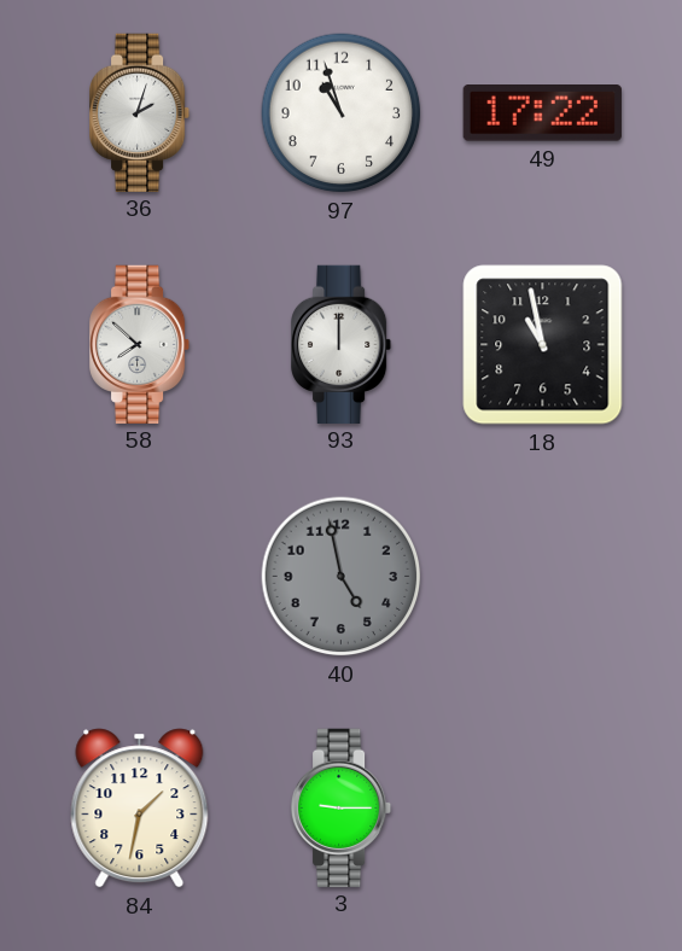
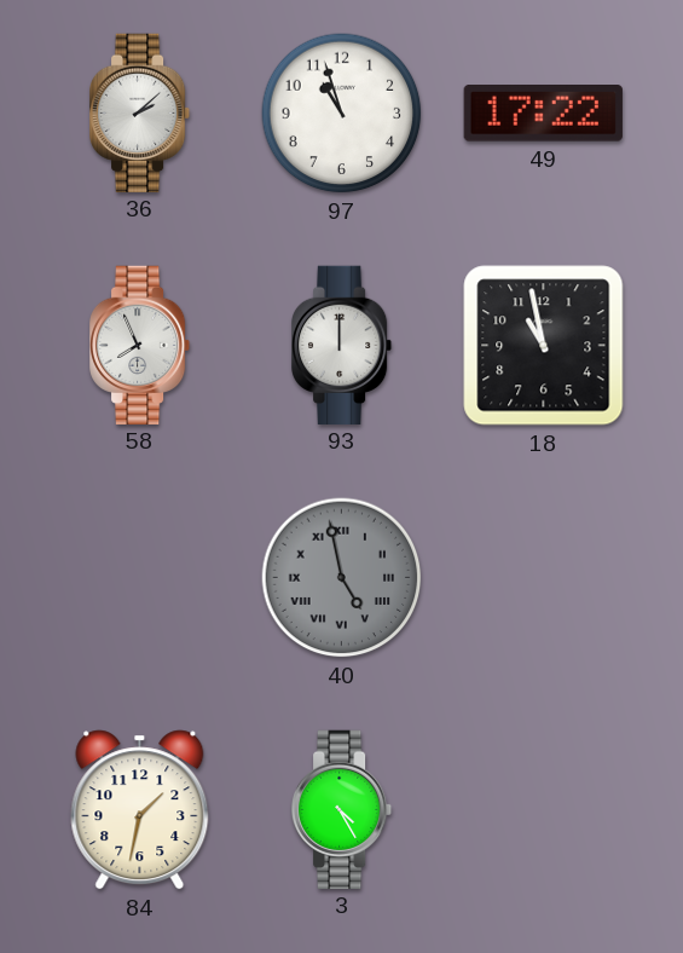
36: 2:03 -> 2:08 (141, 112)
58: 7:52 -> 7:56 (141, 345)
40 numerals: Arabic -> Roman (342, 578)
3: 9:15 -> 4:25 (343, 809)
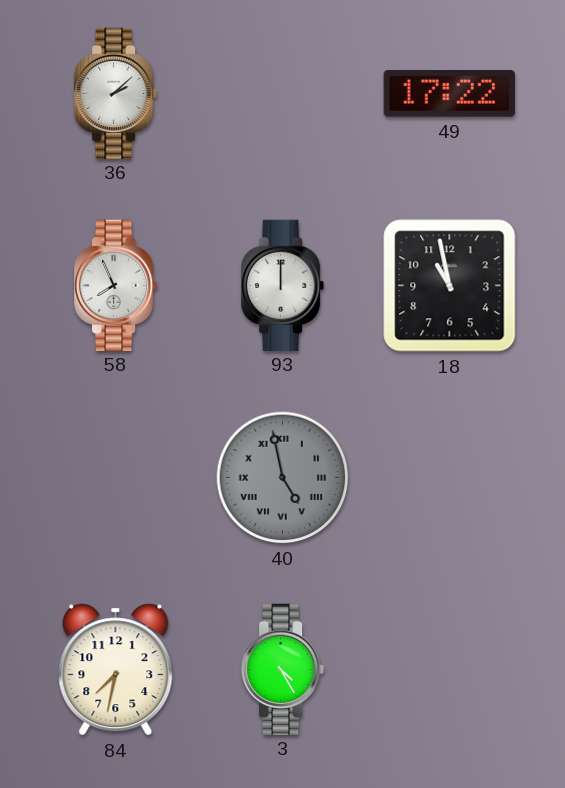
97: 10:57 -> none (342, 114)
84: 1:32 -> 7:32 (116, 670)
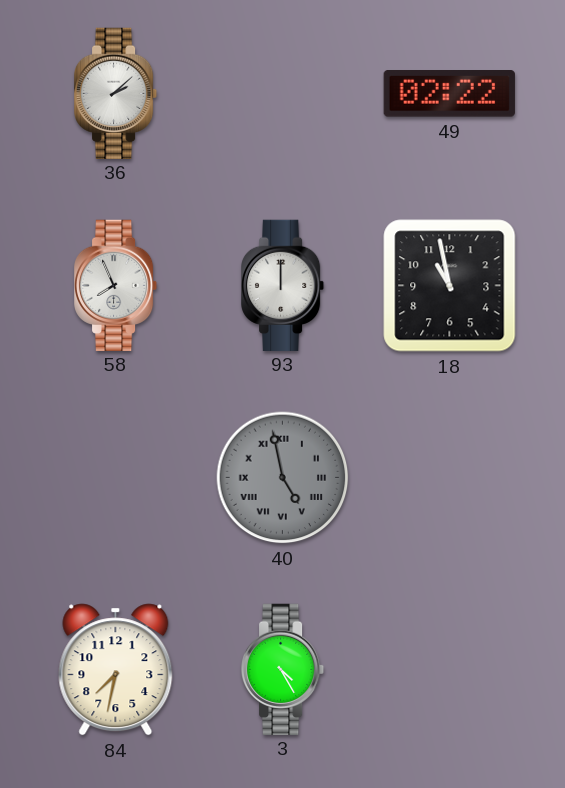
49: 17:22 -> 02:22 (449, 94)
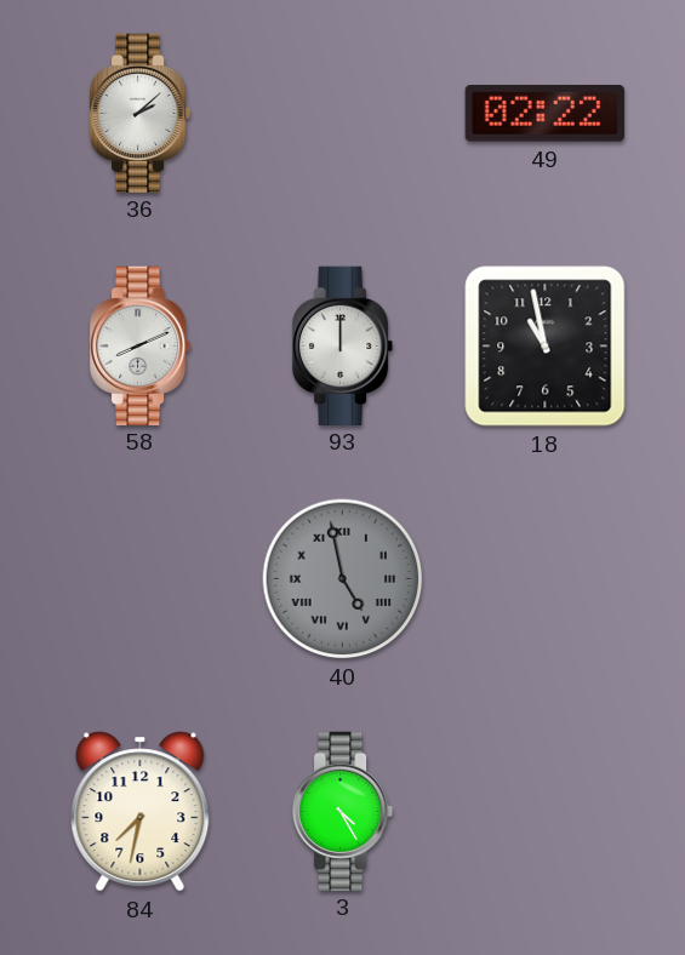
58: 7:56 -> 8:11 (142, 345)
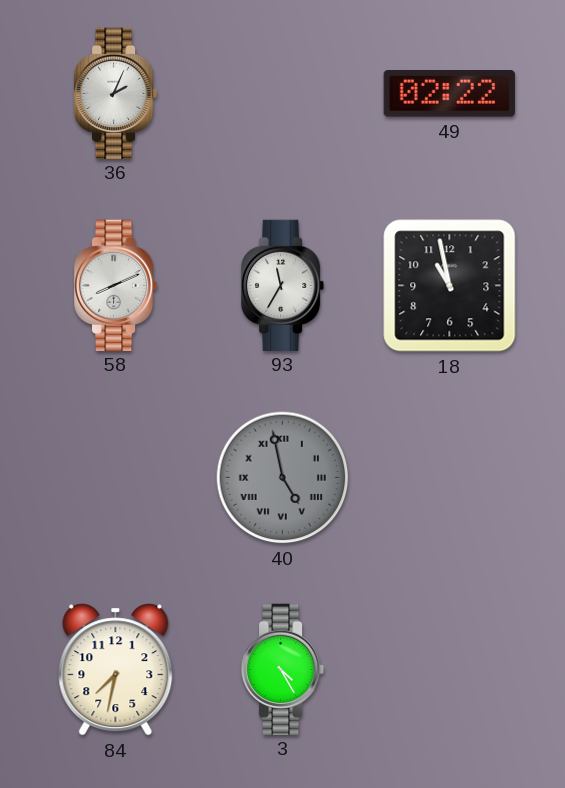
36: 2:08 -> 2:04 (117, 93)
93: 12:00 -> 11:35 (284, 285)
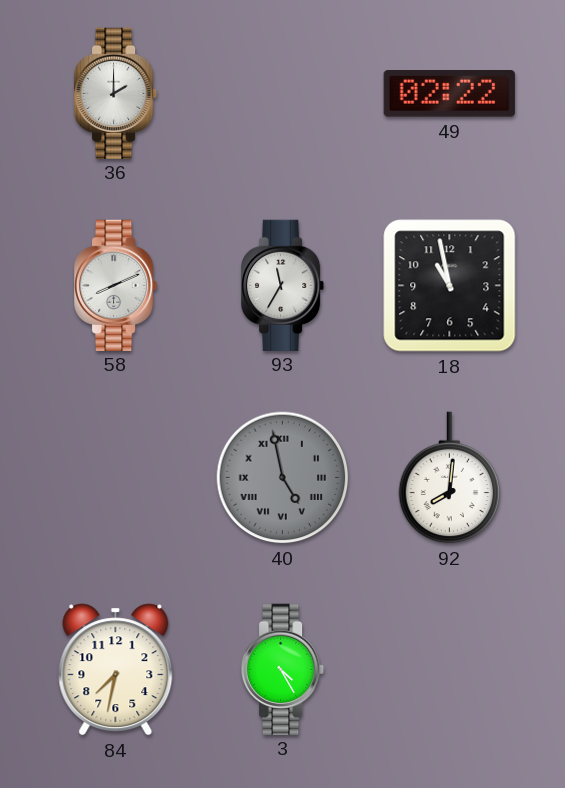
36: 2:04 -> 2:00 (117, 93)
92: none -> 8:01 (450, 478)
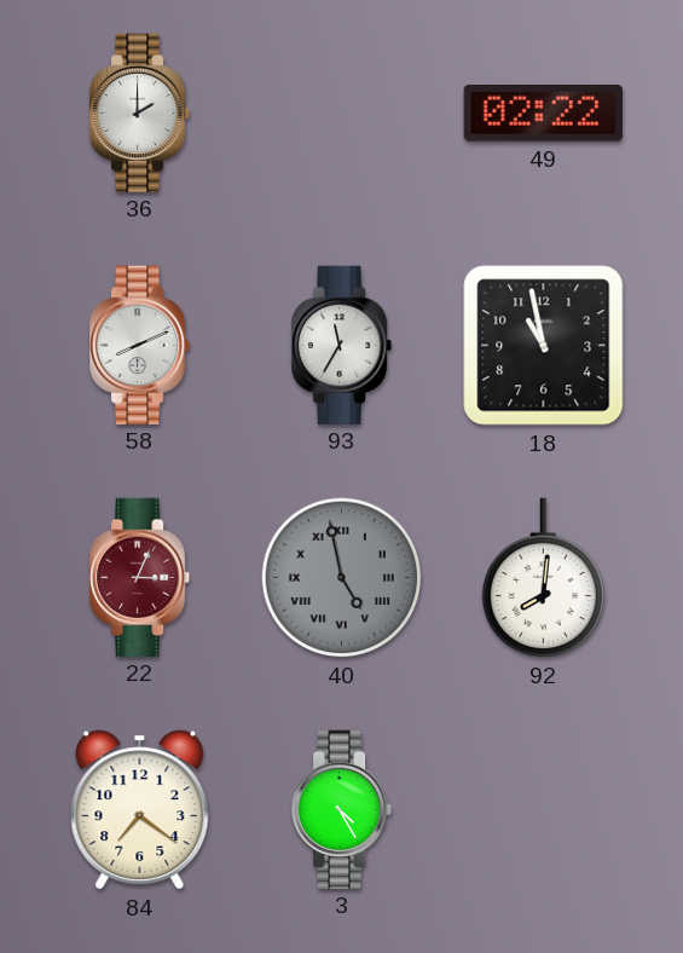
22: none -> 3:04 (141, 577)
84: 7:32 -> 7:21 (140, 810)
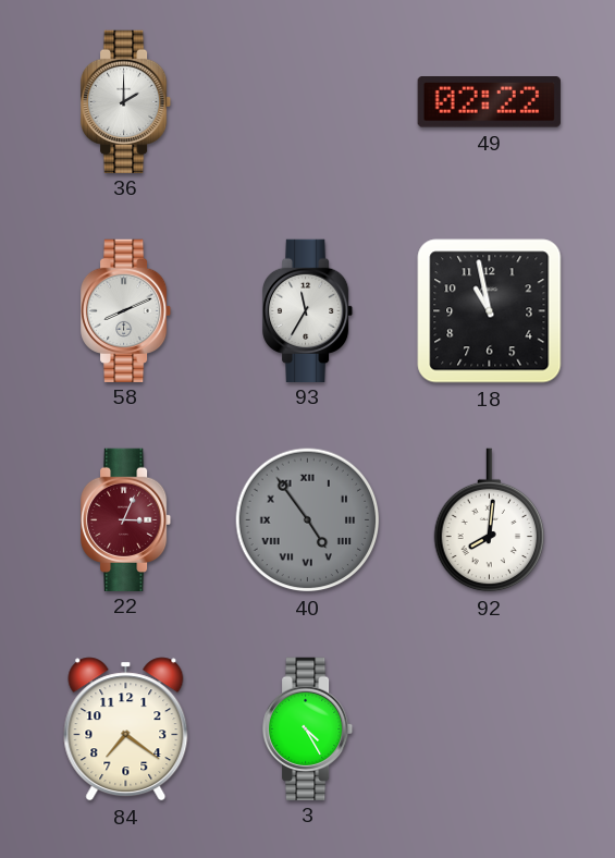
40: 4:58 -> 4:54 (308, 520)
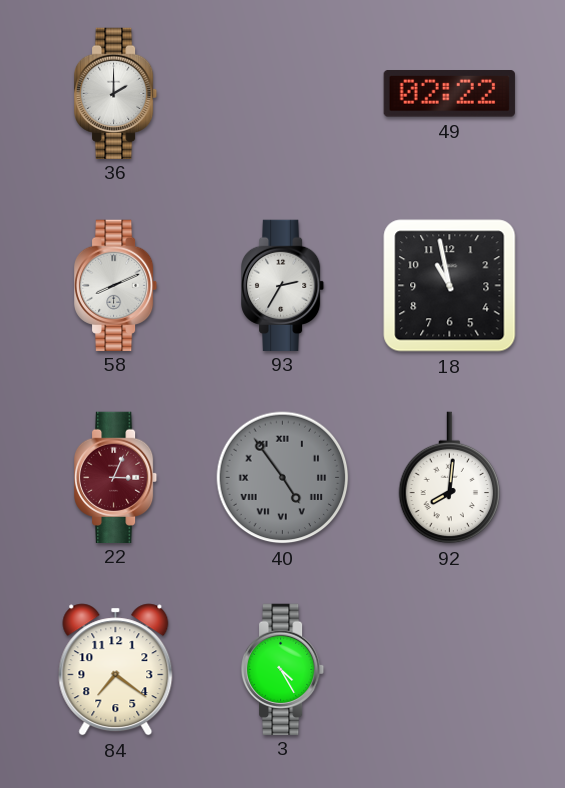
93: 11:35 -> 2:35 (284, 285)
